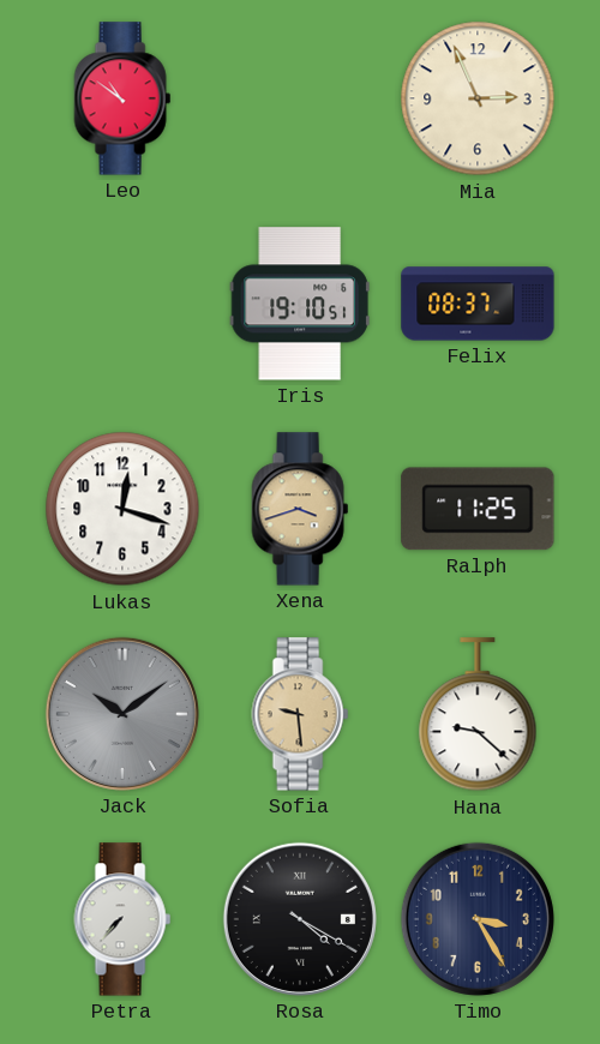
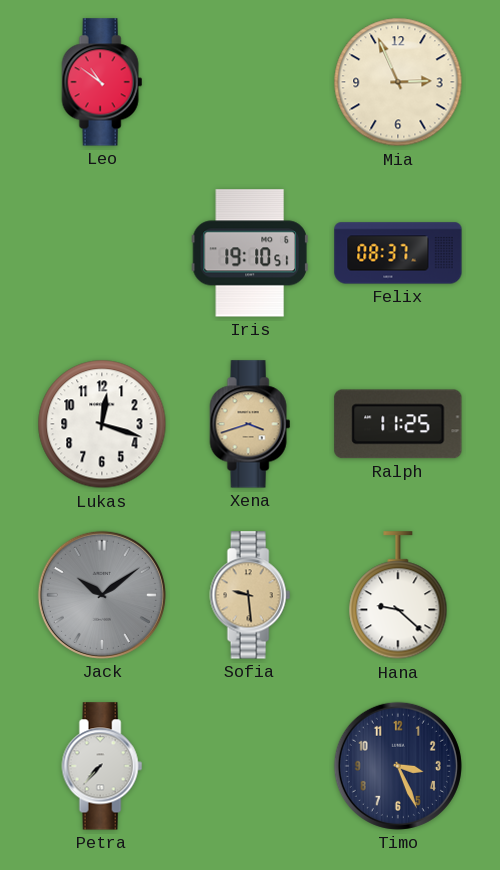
Rosa: 4:20 -> none (300, 919)
Timo: 3:25 -> 3:26 (398, 766)
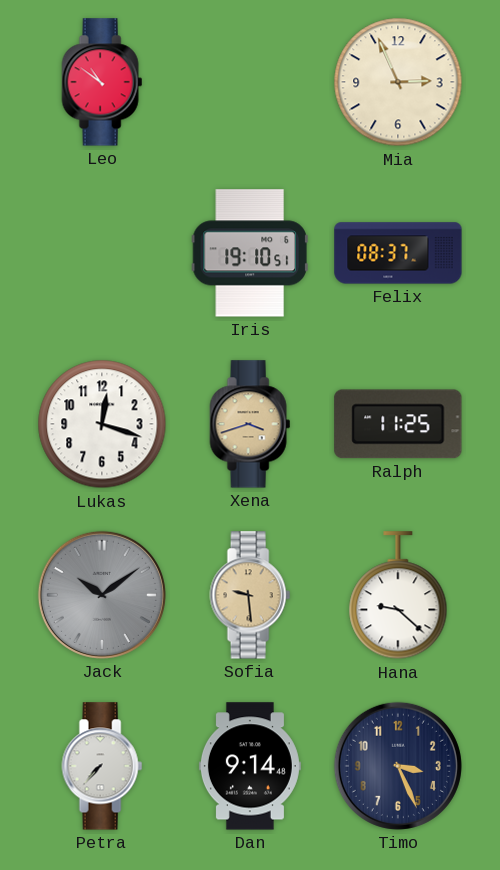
Dan: none -> 9:14 (250, 766)
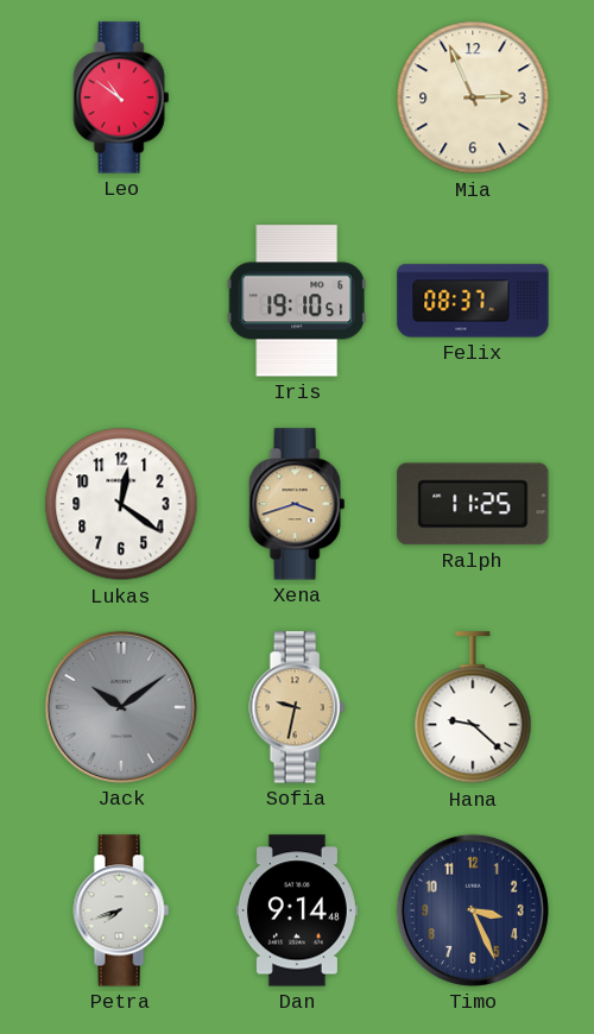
Lukas: 12:18 -> 12:21 (121, 504)
Sofia: 9:29 -> 9:32 (297, 707)
Petra: 7:37 -> 7:42 (121, 910)
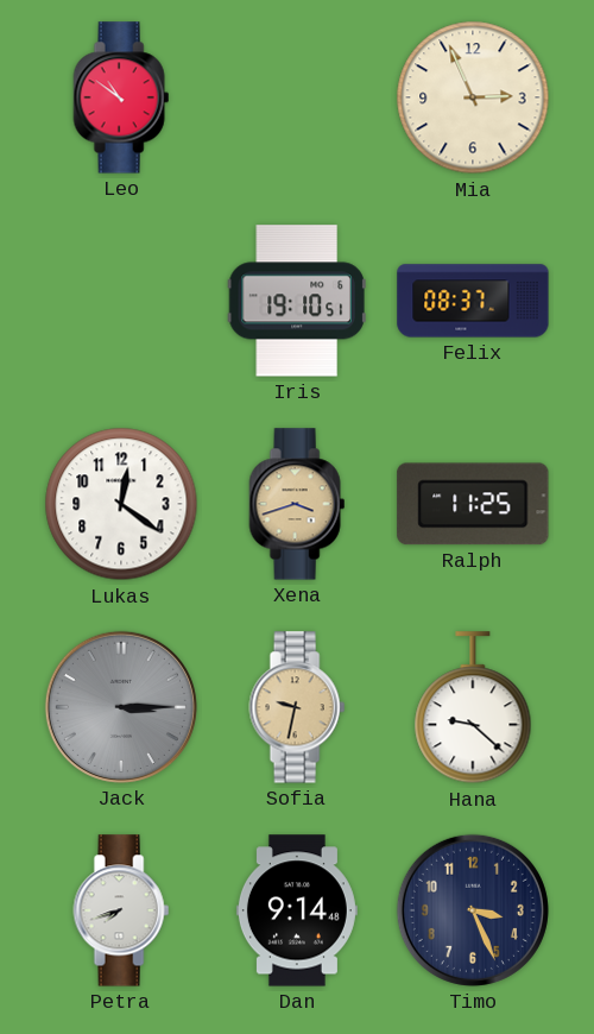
Jack: 10:09 -> 3:15 (121, 707)
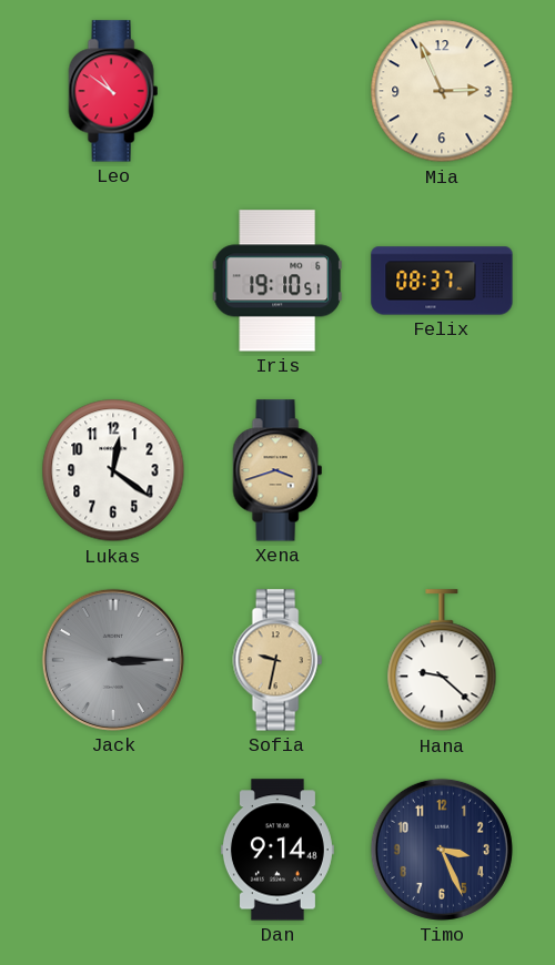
Ralph: 11:25 -> none (473, 504)
Petra: 7:42 -> none (121, 910)
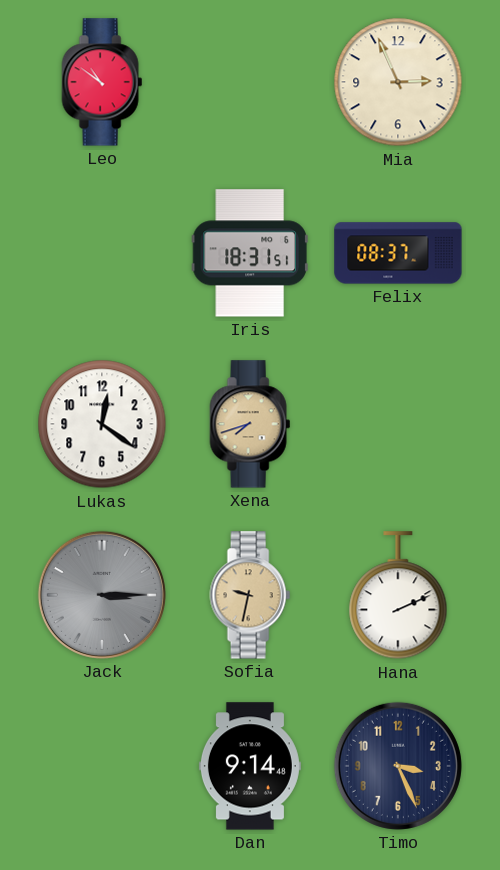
Iris: 19:10 -> 18:31 (250, 253)
Xena: 3:42 -> 7:42 (250, 424)
Hana: 9:22 -> 2:11 (398, 596)
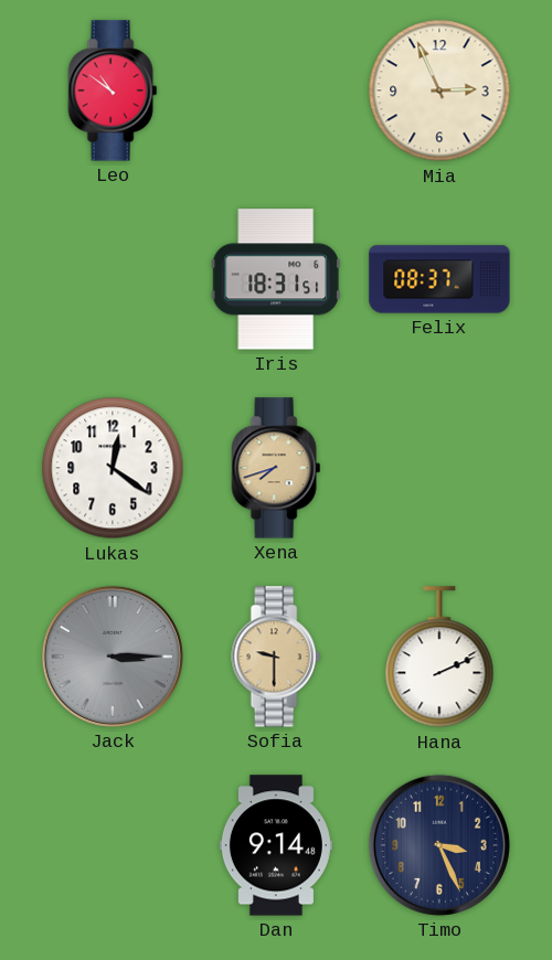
Sofia: 9:32 -> 9:30 (276, 657)
